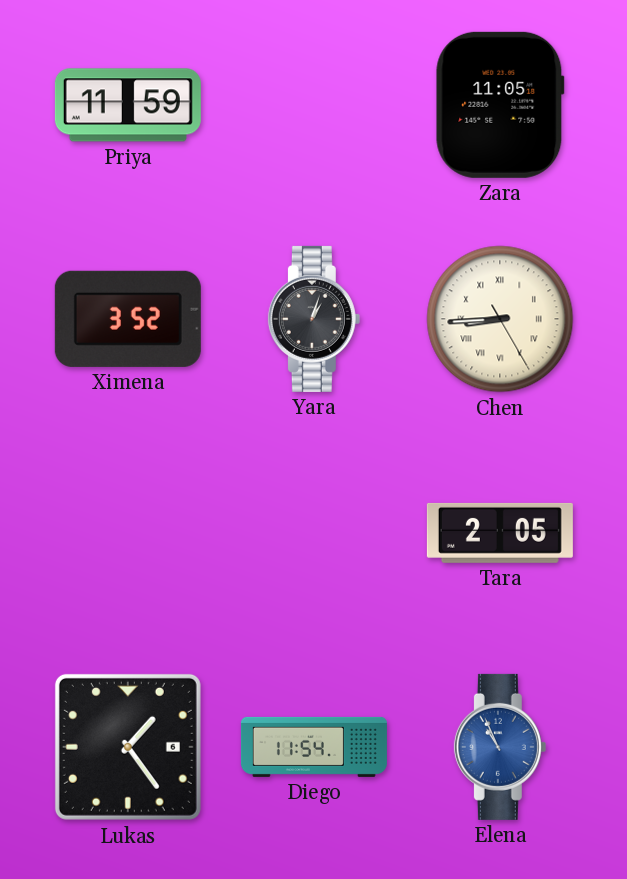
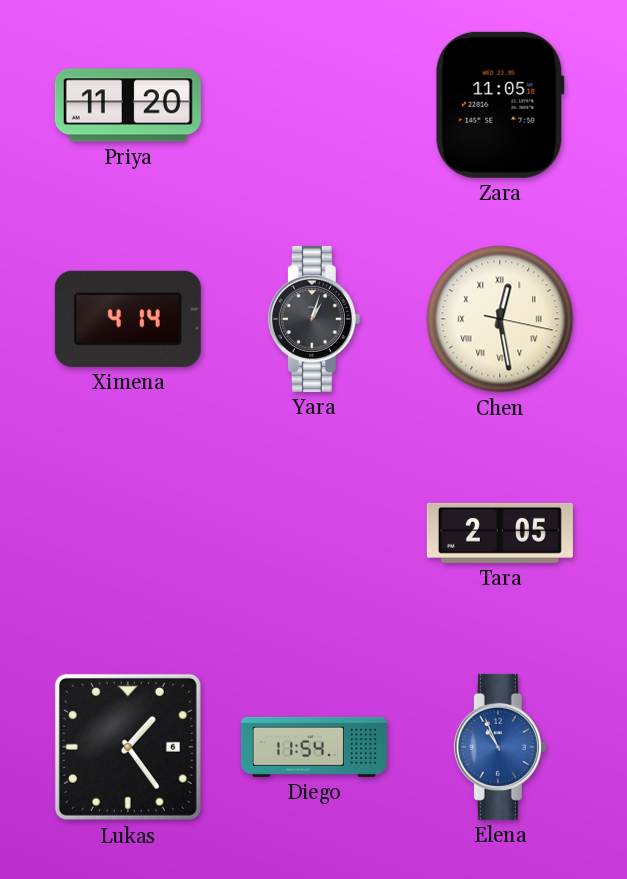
Priya: 11:59 -> 11:20 (128, 105)
Ximena: 3:52 -> 4:14 (128, 319)
Chen: 8:44 -> 12:28 (500, 319)
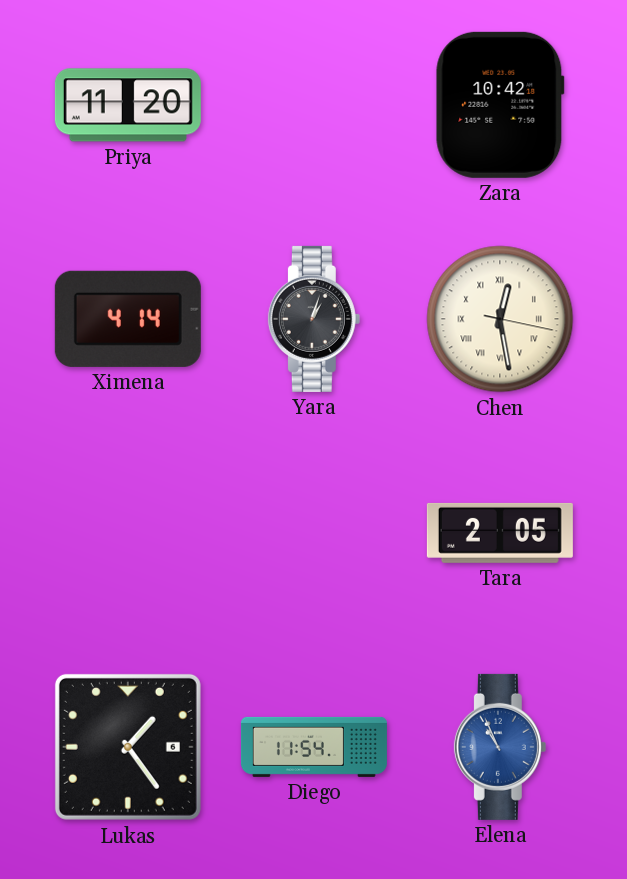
Zara: 11:05 -> 10:42 (500, 105)
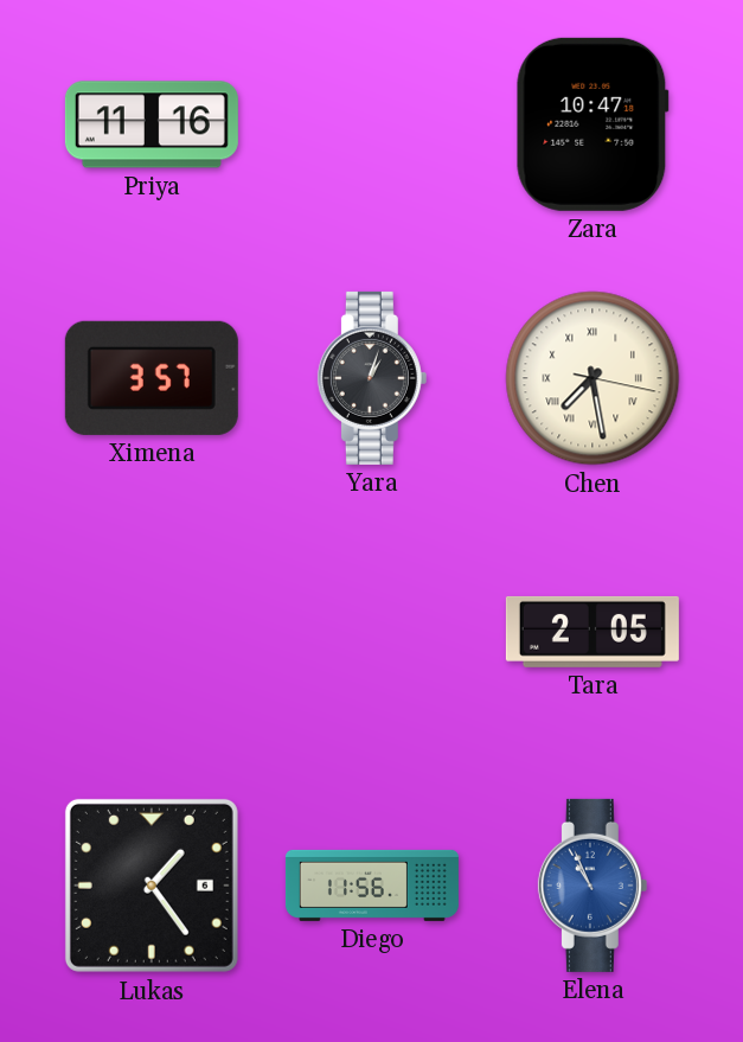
Priya: 11:20 -> 11:16 (152, 124)
Zara: 10:42 -> 10:47 (593, 124)
Ximena: 4:14 -> 3:57 (152, 378)
Chen: 12:28 -> 7:28 (593, 378)
Diego: 11:54 -> 11:56 (372, 886)
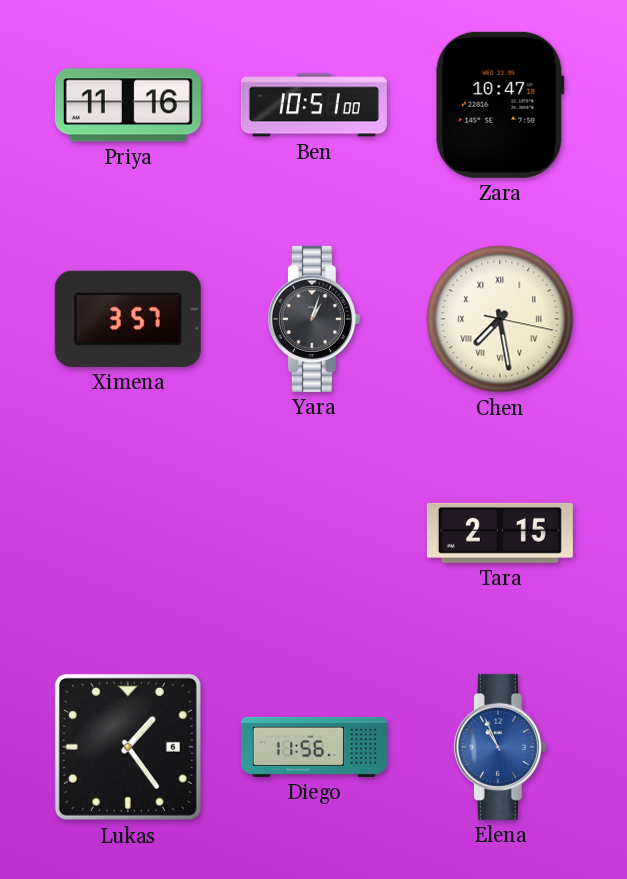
Ben: none -> 10:51 (314, 105)
Tara: 2:05 -> 2:15 (500, 533)
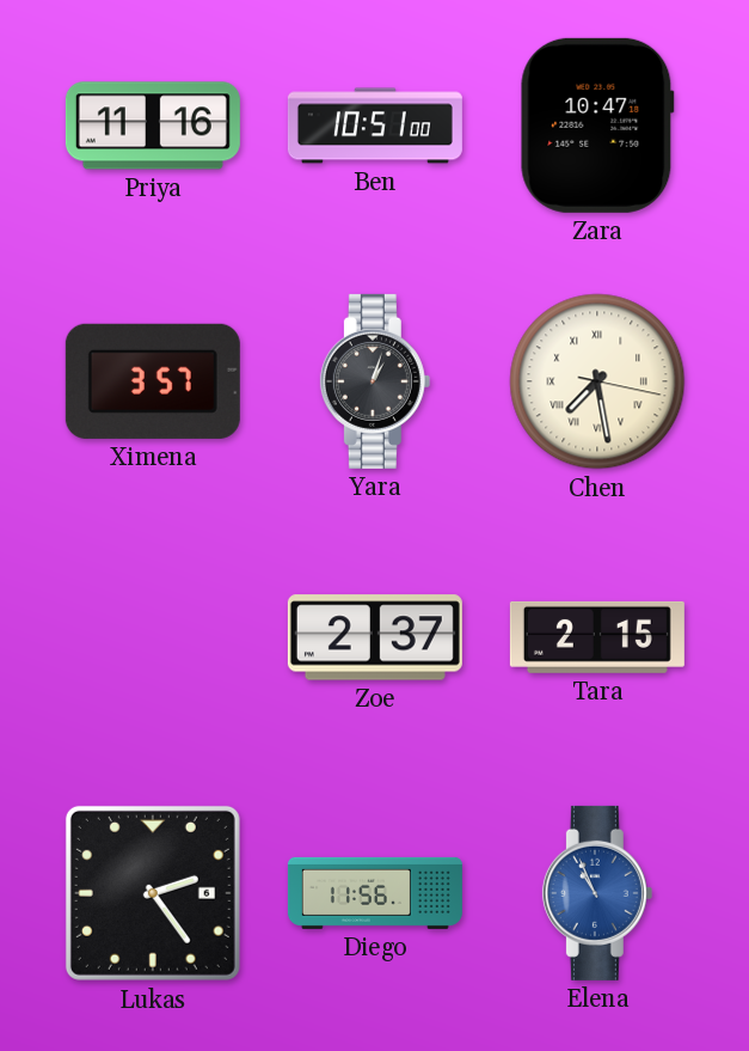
Zoe: none -> 2:37 (375, 637)
Lukas: 1:24 -> 2:24 (153, 893)
